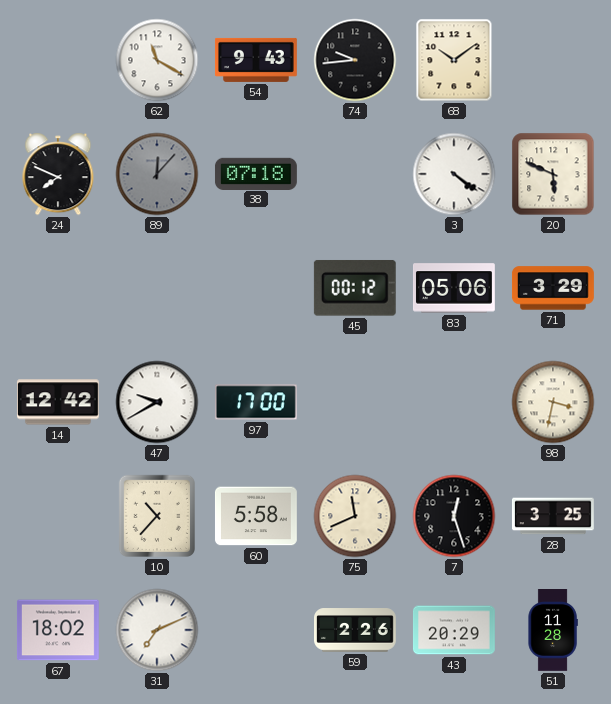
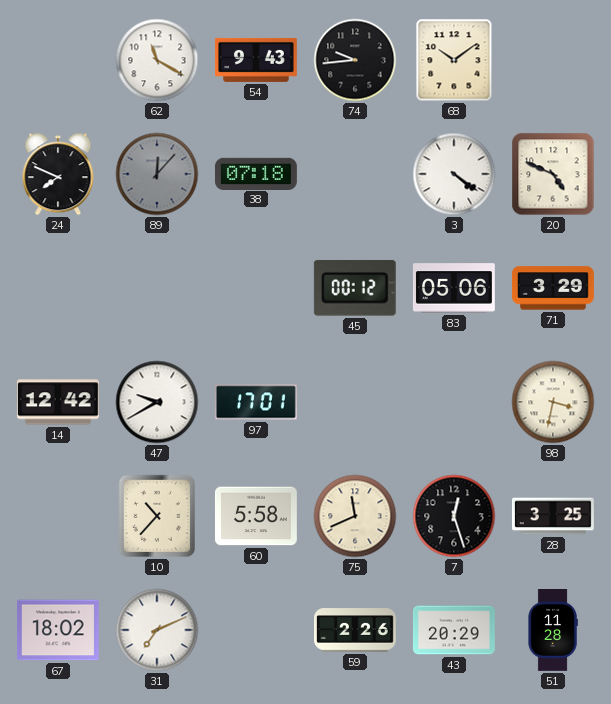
20: 5:49 -> 4:49 (553, 174)
97: 17:00 -> 17:01 (256, 402)
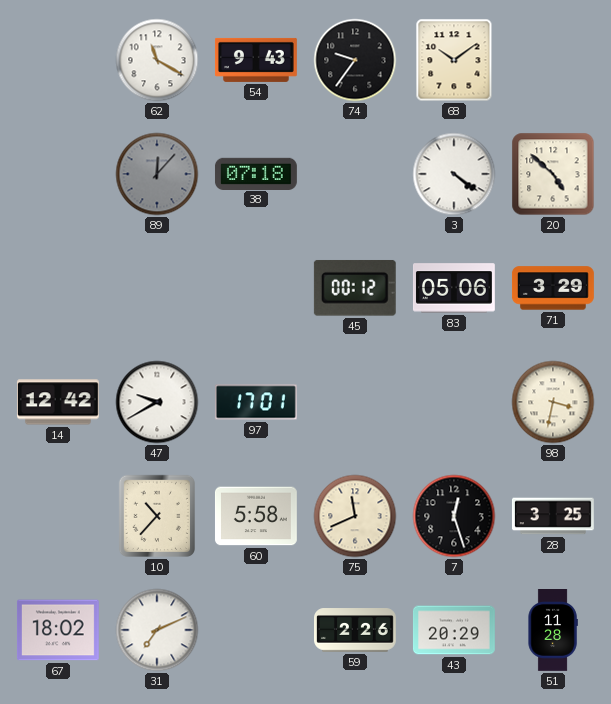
74: 9:44 -> 9:36 (355, 60)
24: 7:49 -> none (58, 174)
20: 4:49 -> 4:52 (553, 174)
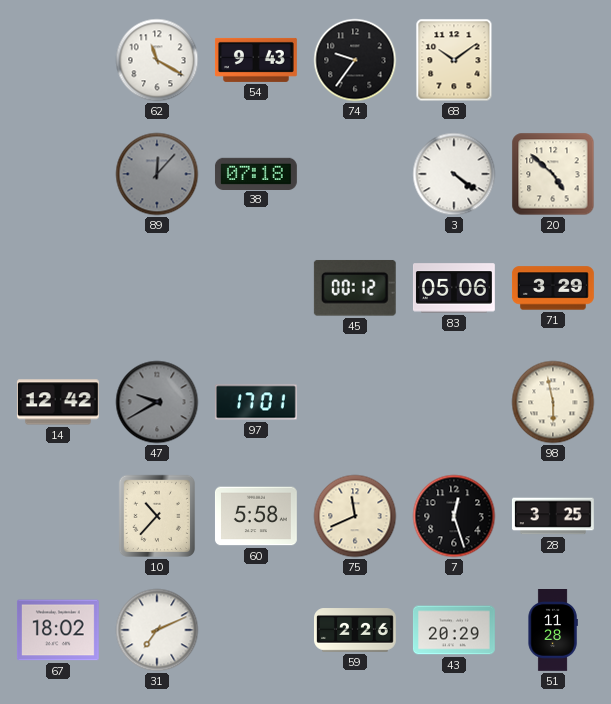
47 dial: white -> grey (157, 402)
98: 3:32 -> 5:58 (553, 402)
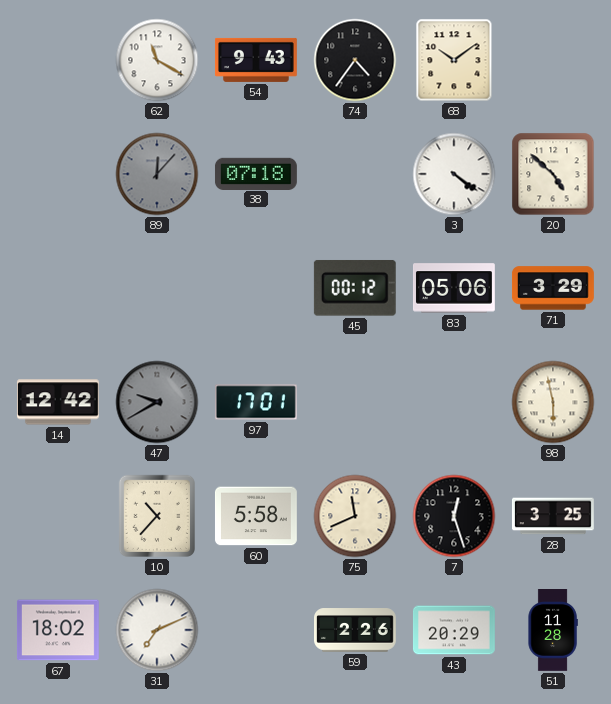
74: 9:36 -> 4:36 (355, 60)
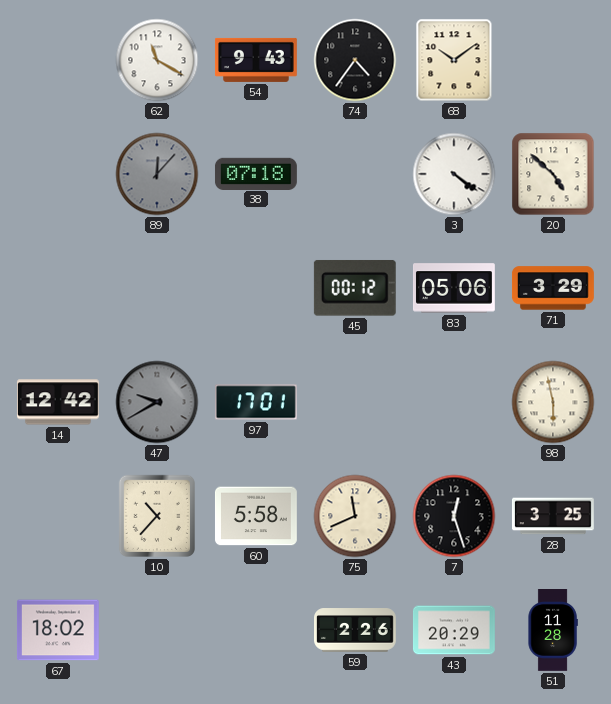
31: 7:11 -> none (157, 630)
